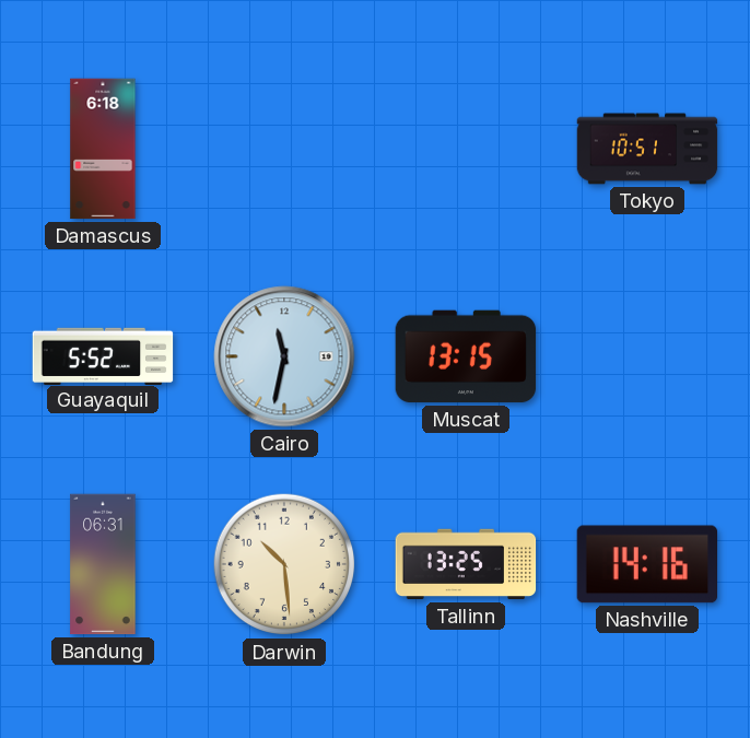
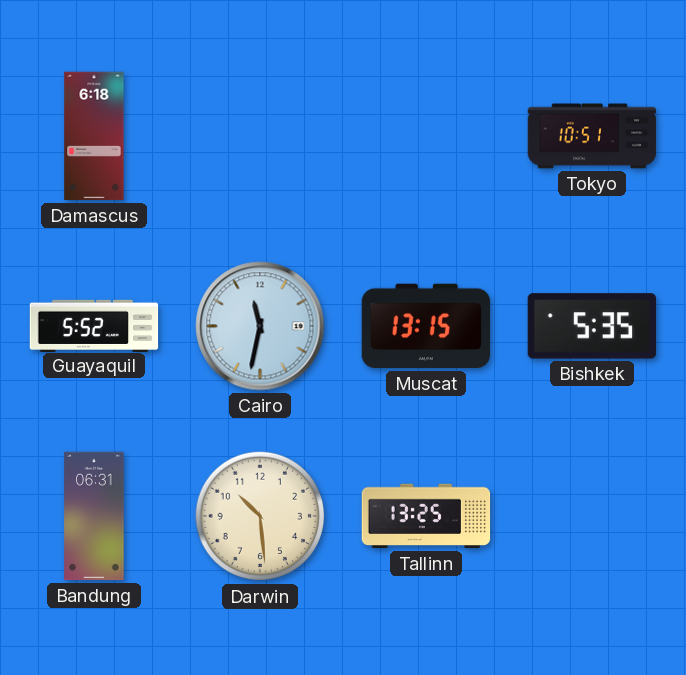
Bishkek: none -> 5:35 (592, 326)
Nashville: 14:16 -> none (647, 564)
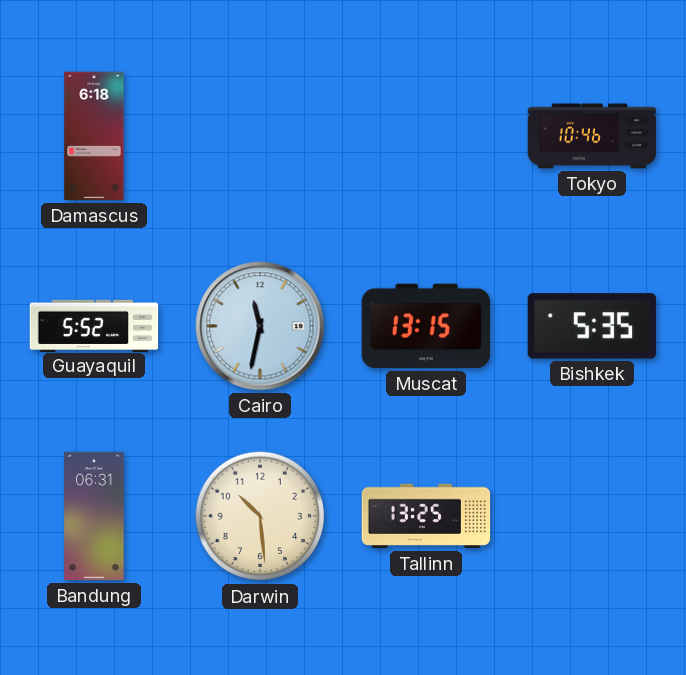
Tokyo: 10:51 -> 10:46 (592, 136)
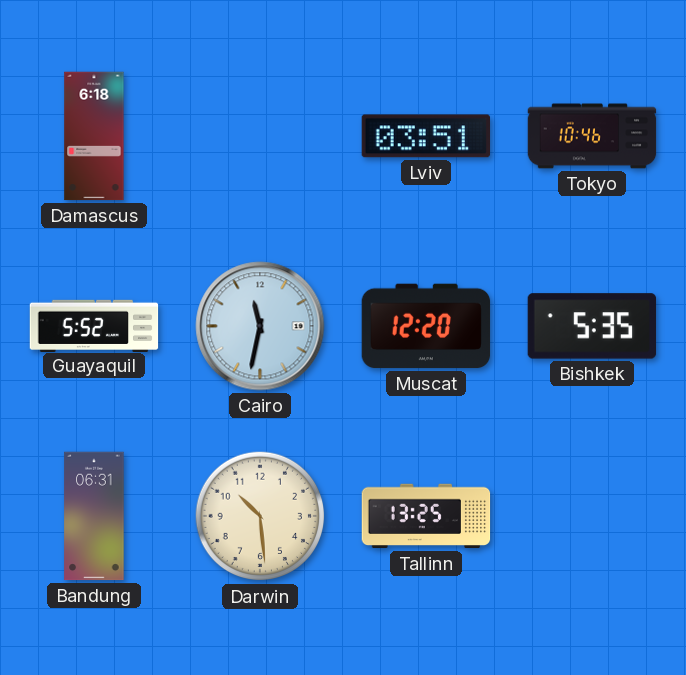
Lviv: none -> 03:51 (425, 136)
Muscat: 13:15 -> 12:20 (426, 326)
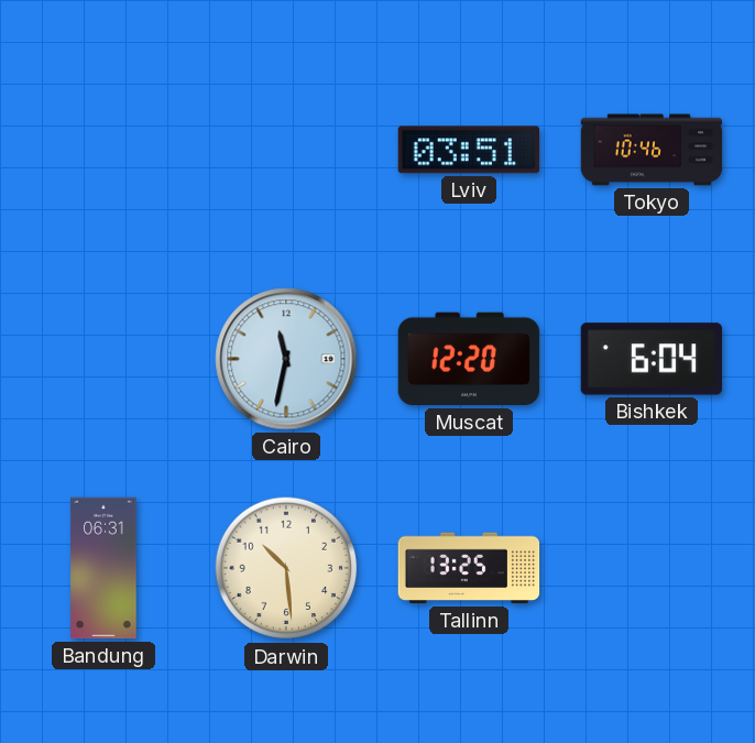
Damascus: 6:18 -> none (94, 136)
Guayaquil: 5:52 -> none (94, 325)
Bishkek: 5:35 -> 6:04 (652, 359)
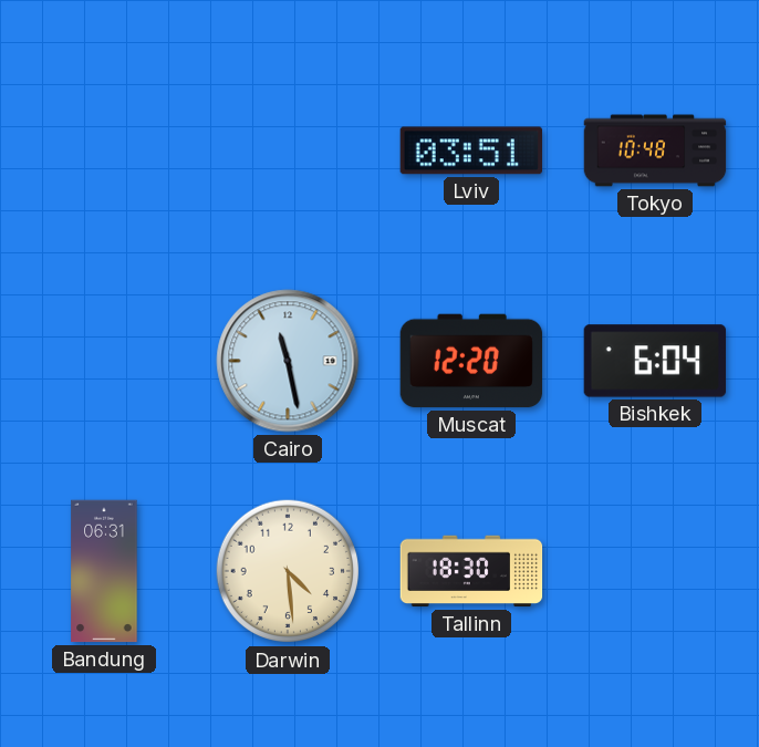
Tokyo: 10:46 -> 10:48 (655, 151)
Cairo: 11:32 -> 11:28 (288, 361)
Darwin: 10:29 -> 4:29 (288, 571)
Tallinn: 13:25 -> 18:30 (471, 571)
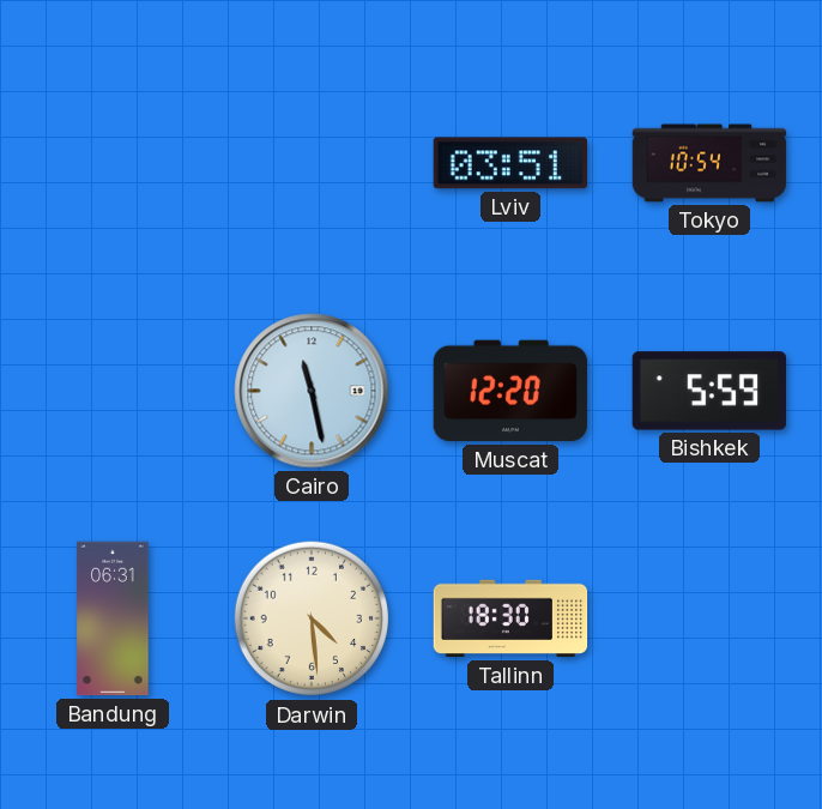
Tokyo: 10:48 -> 10:54 (709, 163)
Bishkek: 6:04 -> 5:59 (709, 391)
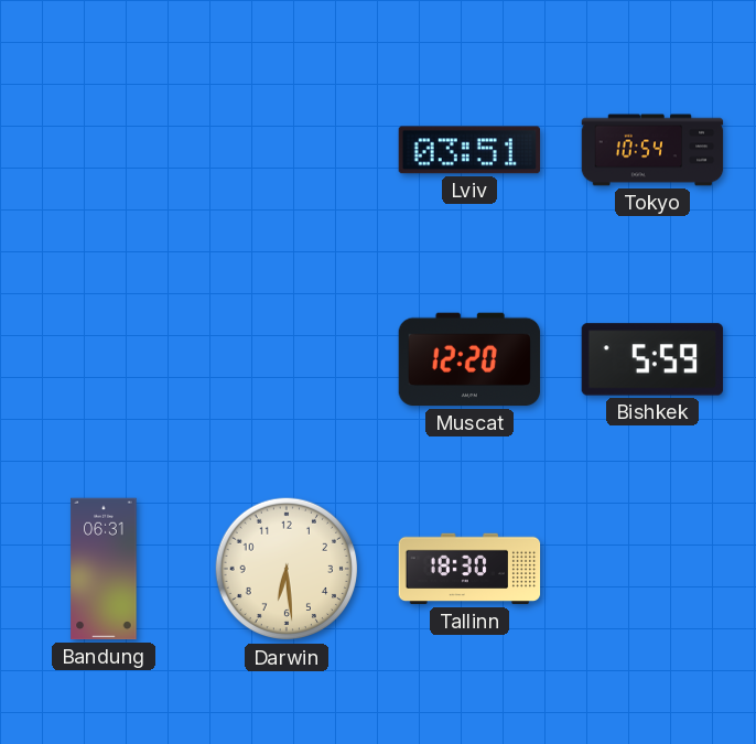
Cairo: 11:28 -> none (312, 391)
Darwin: 4:29 -> 6:29 (287, 569)
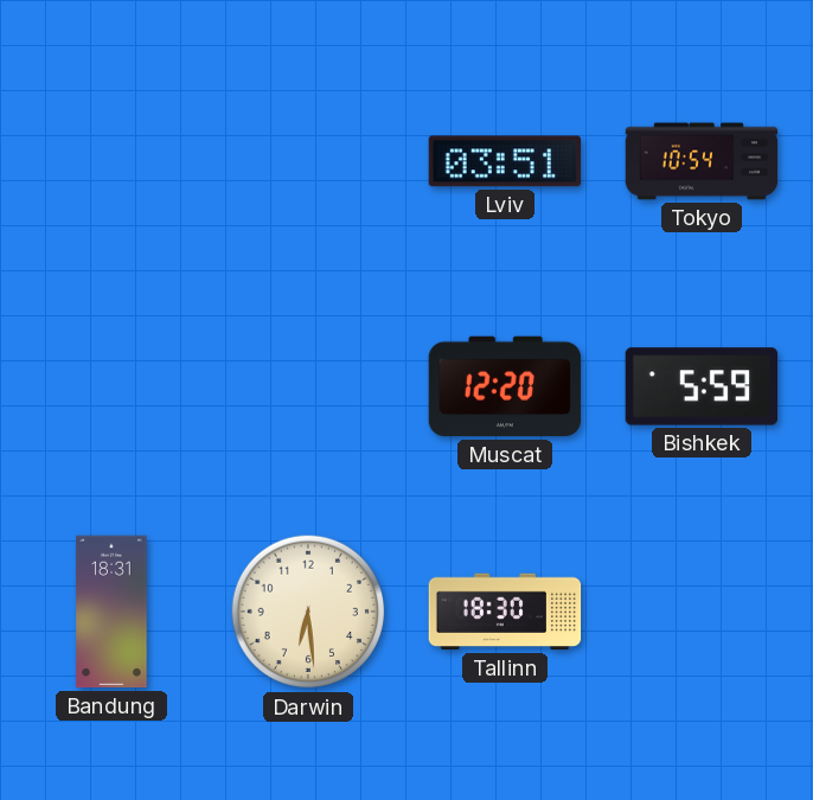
Bandung: 06:31 -> 18:31 (111, 612)
